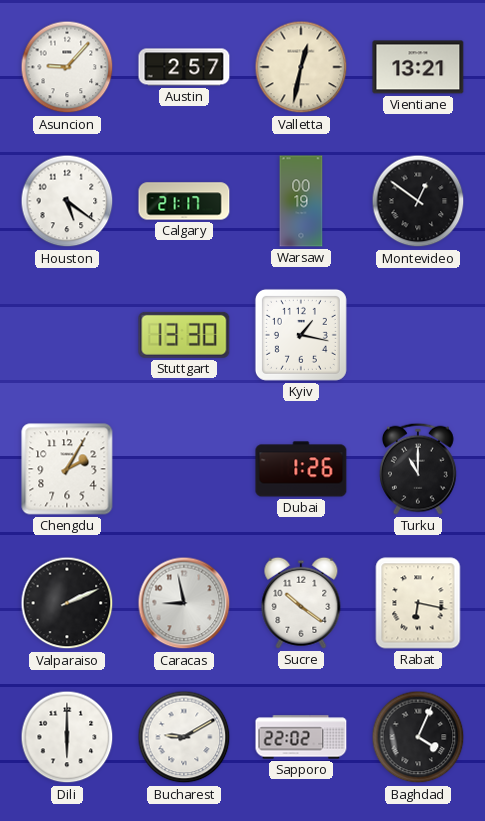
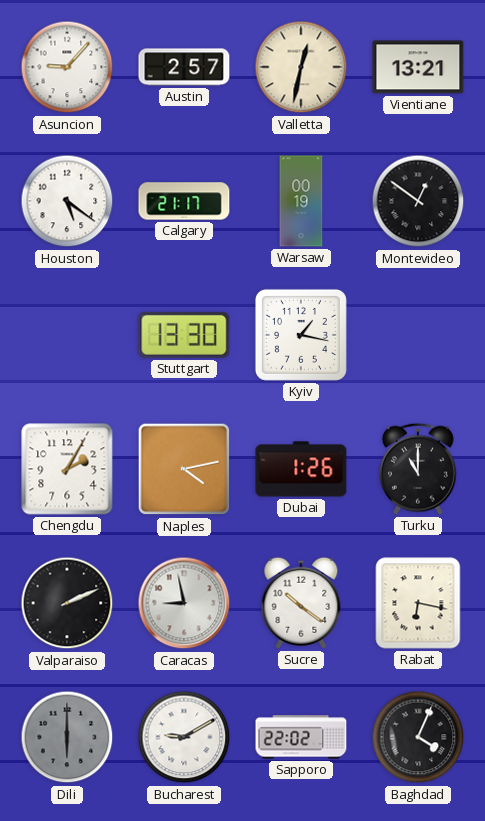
Naples: none -> 4:13 (184, 469)
Dili dial: white -> grey (67, 737)
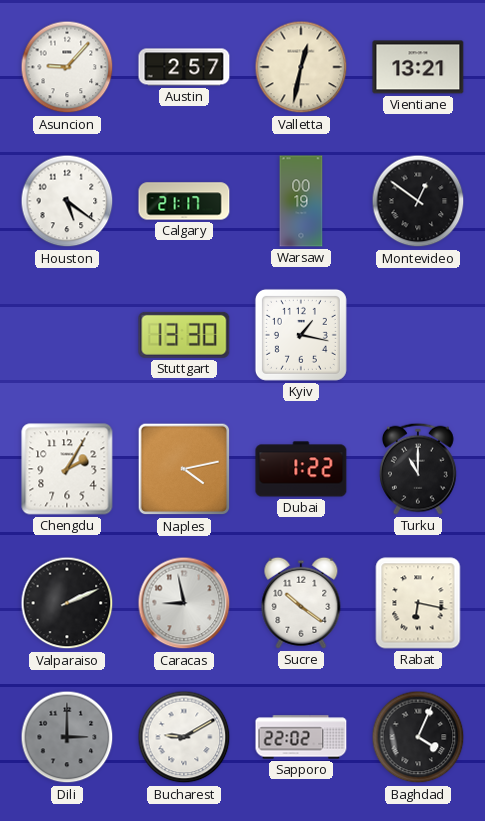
Dubai: 1:26 -> 1:22 (301, 469)
Dili: 6:00 -> 3:00 (67, 737)
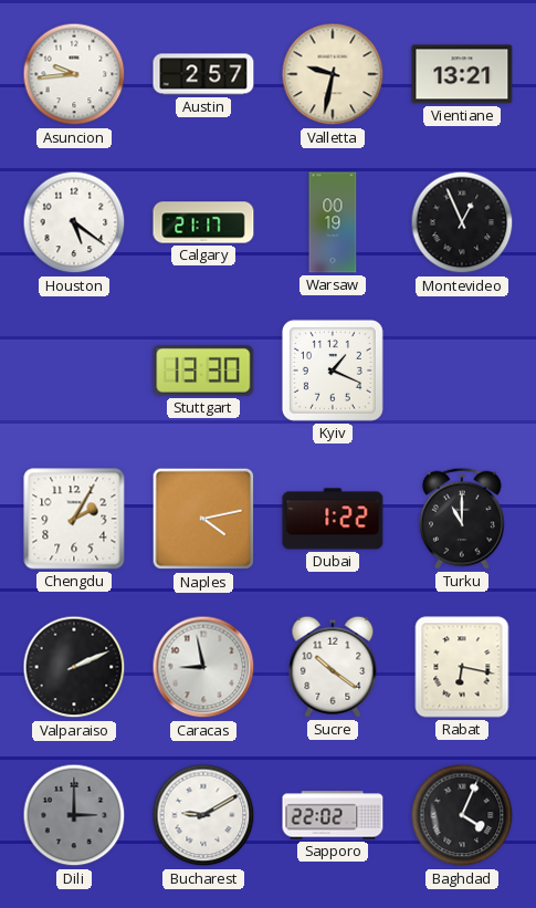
Asuncion: 9:07 -> 9:44 (74, 74)
Valletta: 12:32 -> 9:32 (333, 74)
Montevideo: 12:51 -> 12:56 (462, 222)
Kyiv: 1:17 -> 1:19 (333, 370)
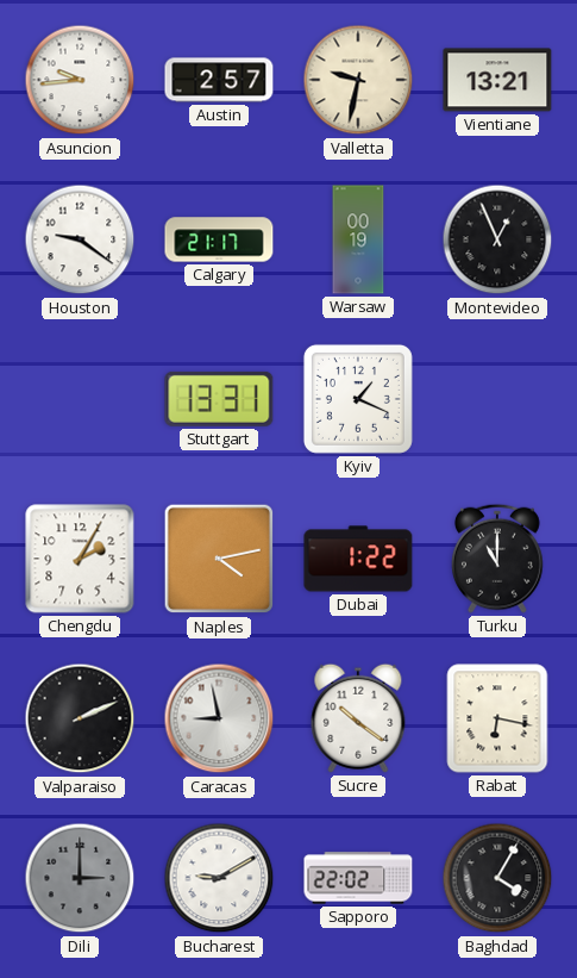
Houston: 5:21 -> 9:21 (80, 239)
Stuttgart: 13:30 -> 13:31 (219, 399)
Baghdad: 4:04 -> 4:05 (497, 878)
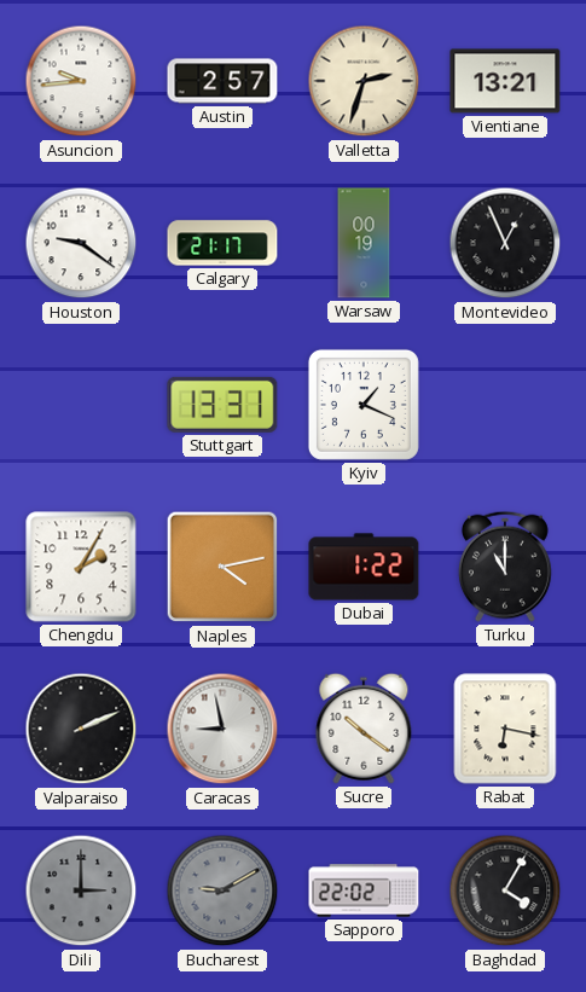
Valletta: 9:32 -> 2:33 (364, 81)
Bucharest dial: white -> grey (222, 891)
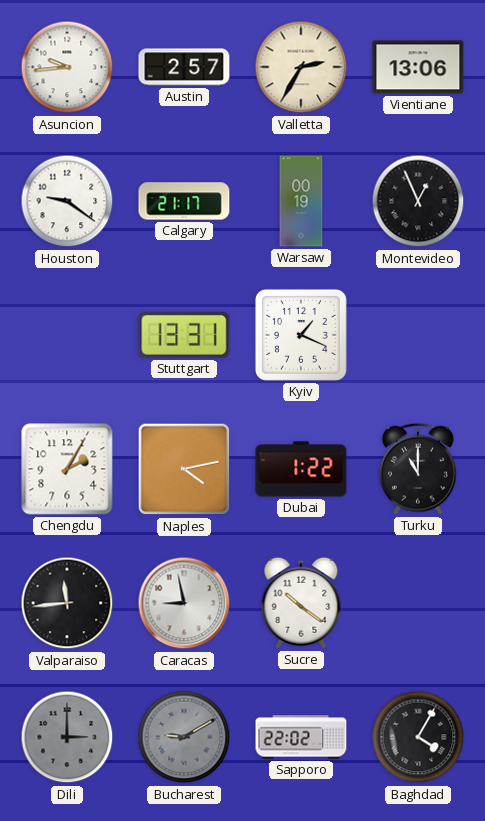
Valletta: 2:33 -> 2:35 (301, 67)
Vientiane: 13:21 -> 13:06 (418, 67)
Valparaiso: 2:11 -> 11:44 (67, 603)
Rabat: 6:17 -> none (505, 729)
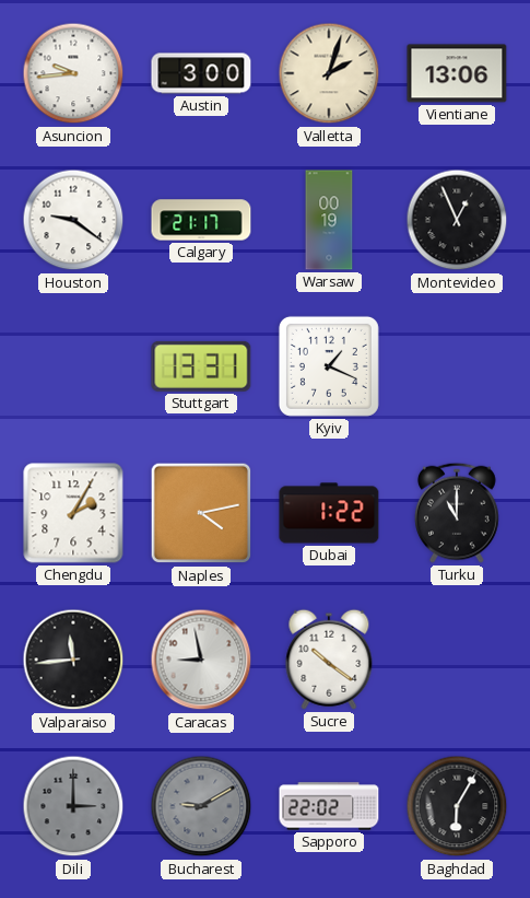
Austin: 2:57 -> 3:00 (201, 73)
Valletta: 2:35 -> 2:03 (329, 73)
Baghdad: 4:05 -> 6:05 (457, 806)
